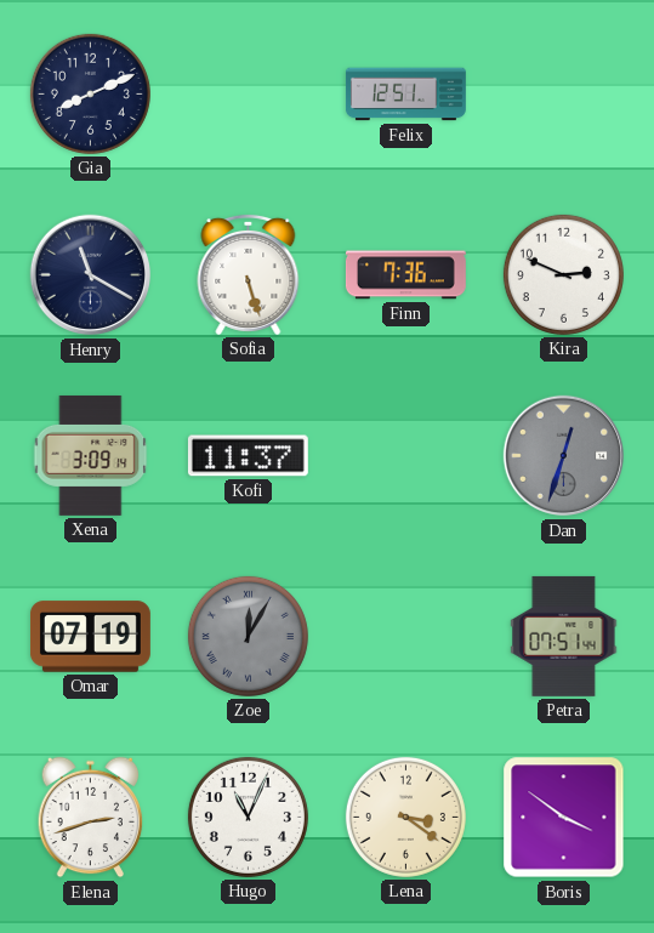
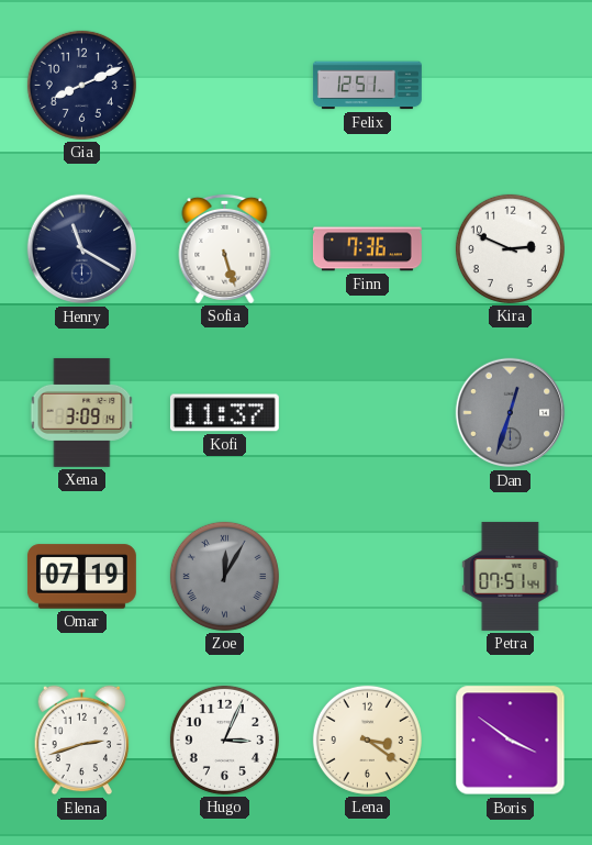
Hugo: 11:04 -> 3:04 (224, 740)
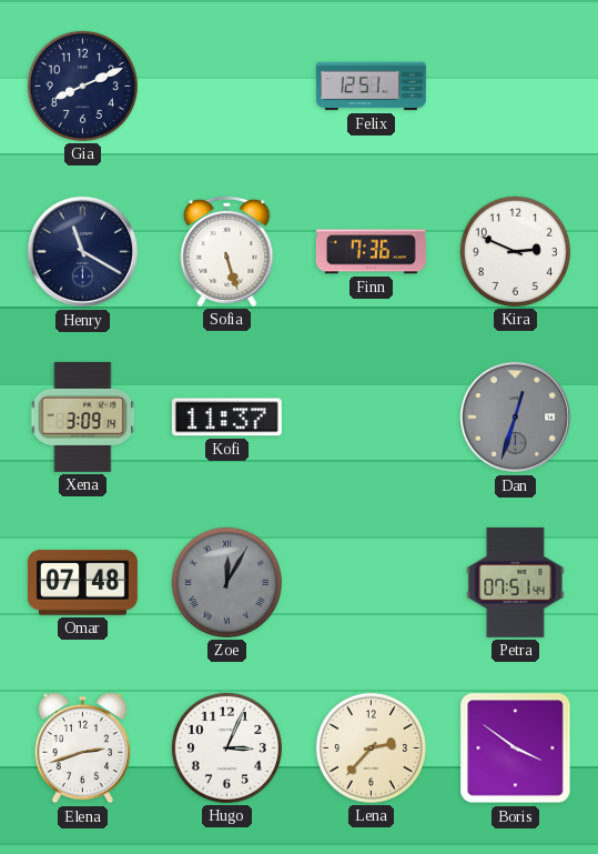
Omar: 07:19 -> 07:48 (82, 583)
Lena: 3:21 -> 2:37 (371, 747)
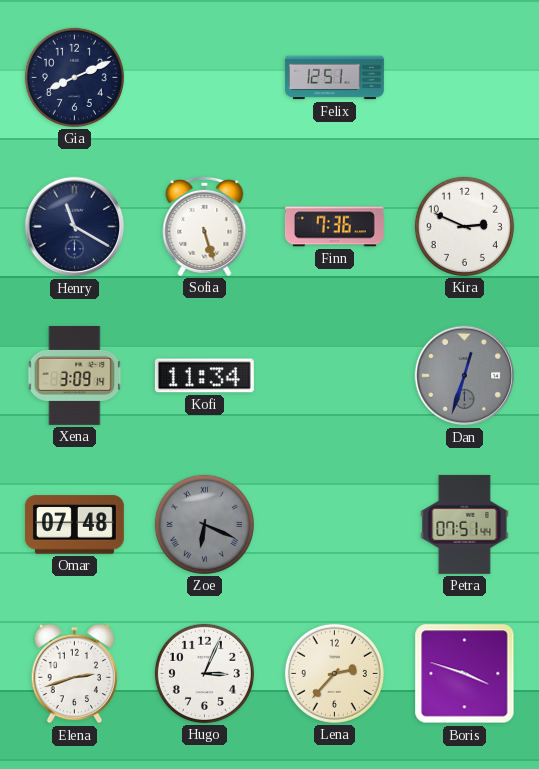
Kofi: 11:37 -> 11:34 (204, 376)
Zoe: 12:05 -> 6:19 (204, 524)
Boris: 3:51 -> 3:48 (465, 674)
